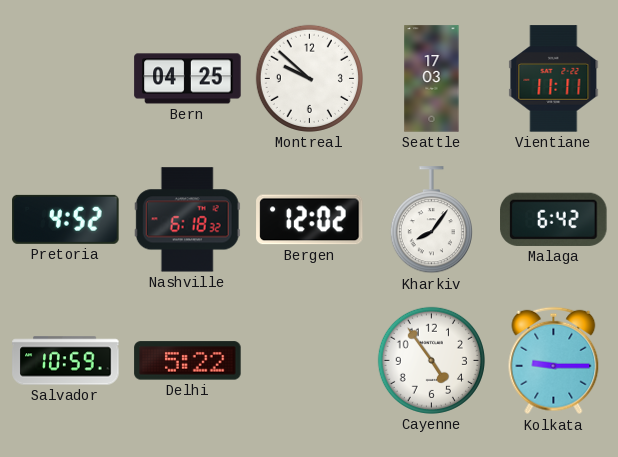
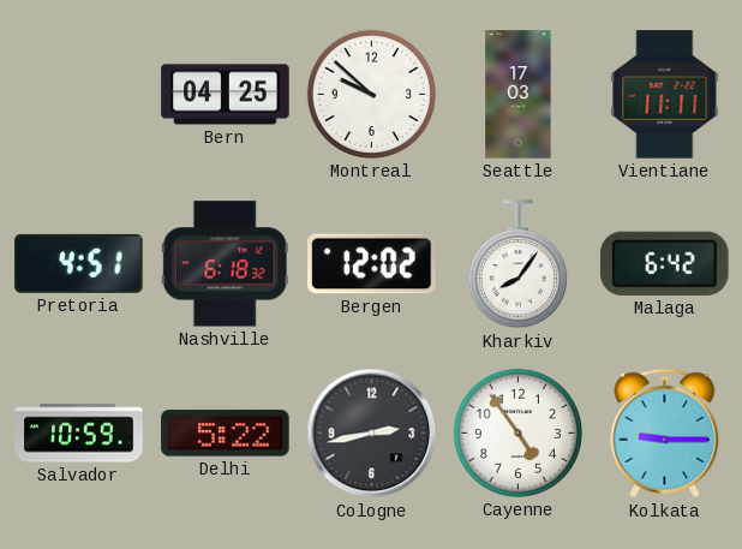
Pretoria: 4:52 -> 4:51 (79, 263)
Cologne: none -> 2:43 (372, 434)
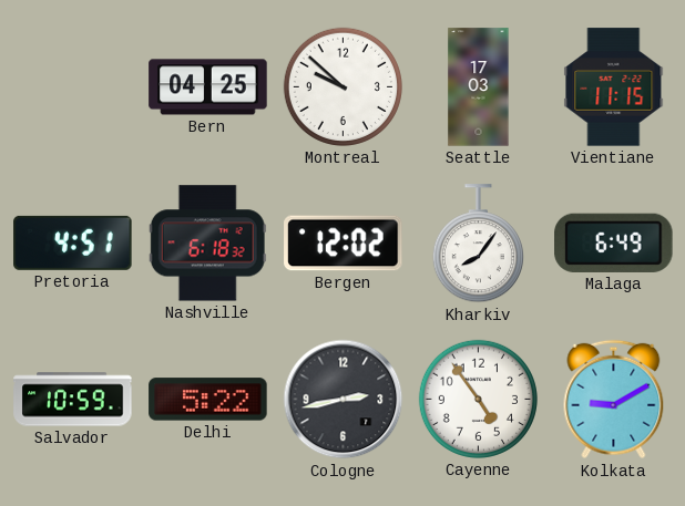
Vientiane: 11:11 -> 11:15 (614, 87)
Malaga: 6:42 -> 6:49 (614, 242)
Kolkata: 9:15 -> 9:10 (614, 400)
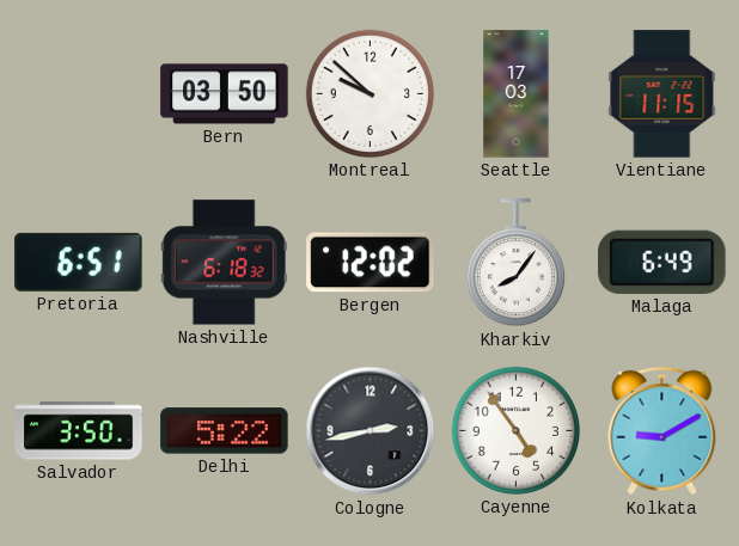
Bern: 04:25 -> 03:50 (225, 94)
Pretoria: 4:51 -> 6:51 (79, 262)
Salvador: 10:59 -> 3:50 (79, 431)
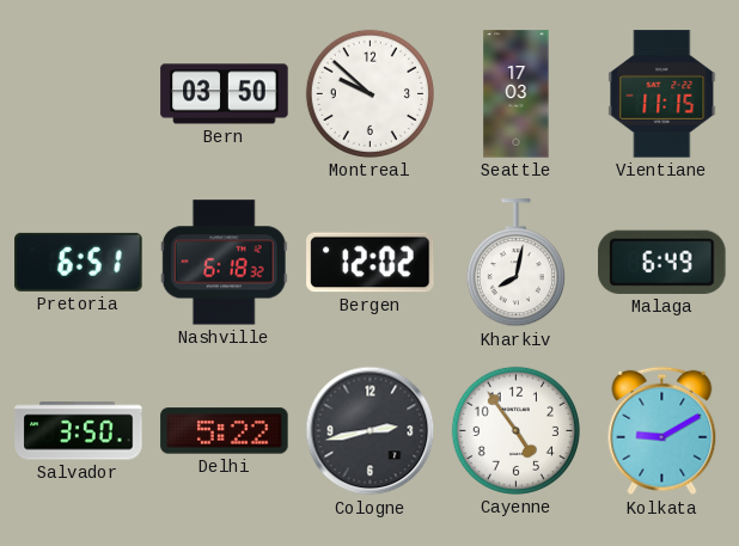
Kharkiv: 8:06 -> 8:02 (515, 263)
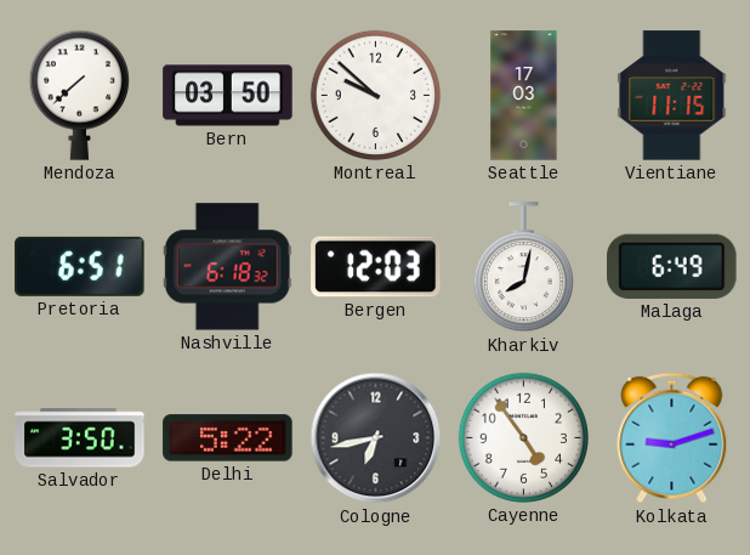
Mendoza: none -> 7:38 (79, 95)
Bergen: 12:02 -> 12:03 (376, 267)
Cologne: 2:43 -> 6:43 (376, 438)
Kolkata: 9:10 -> 9:12 (672, 438)
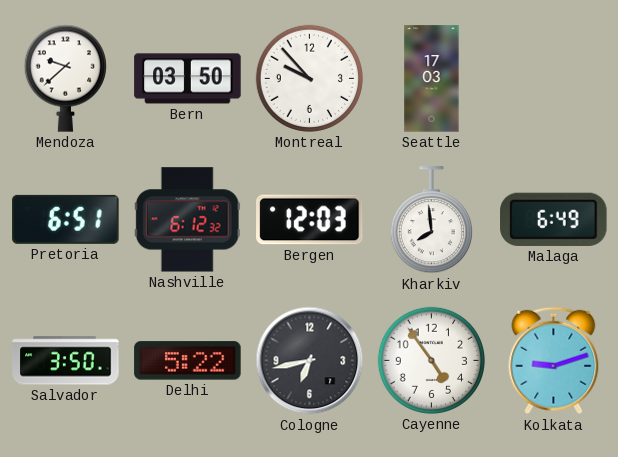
Mendoza: 7:38 -> 9:38 (65, 78)
Montreal: 9:52 -> 9:53 (309, 78)
Vientiane: 11:15 -> none (672, 96)
Nashville: 6:18 -> 6:12 (187, 220)
Kharkiv: 8:02 -> 7:59 (431, 220)
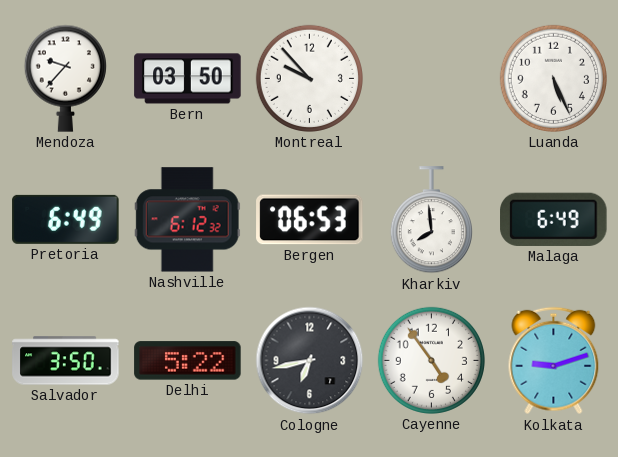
Mendoza: 9:38 -> 9:37 (65, 78)
Seattle: 17:03 -> none (432, 79)
Luanda: none -> 5:26 (553, 78)
Pretoria: 6:51 -> 6:49 (66, 219)
Bergen: 12:03 -> 06:53 (310, 220)
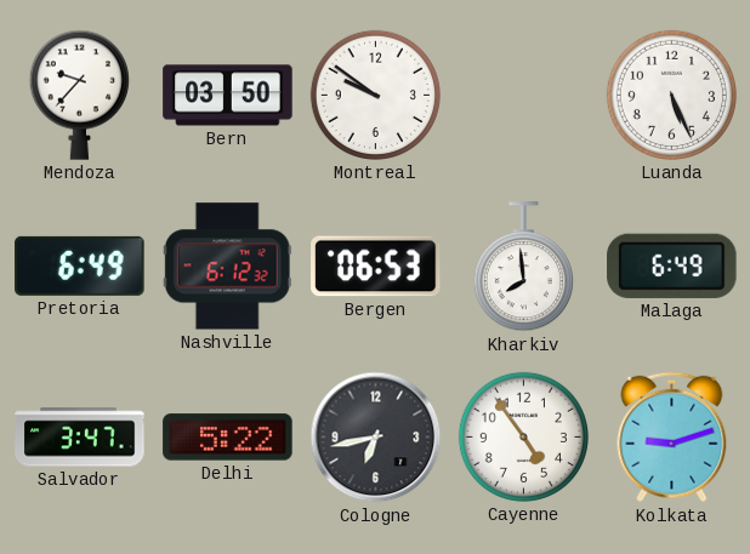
Montreal: 9:53 -> 9:51 (375, 95)
Salvador: 3:50 -> 3:47 (80, 438)
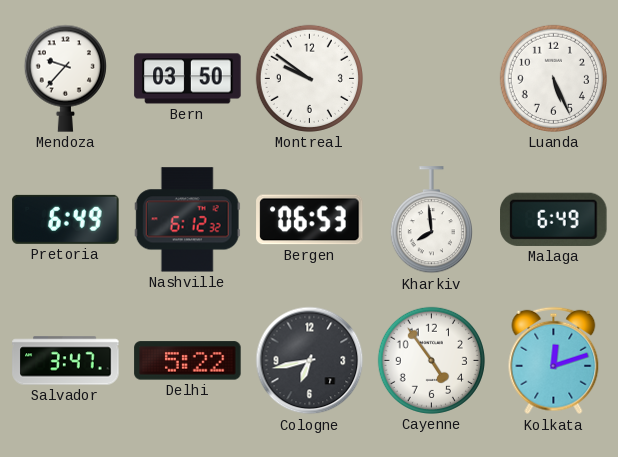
Kolkata: 9:12 -> 12:12 (554, 361)
